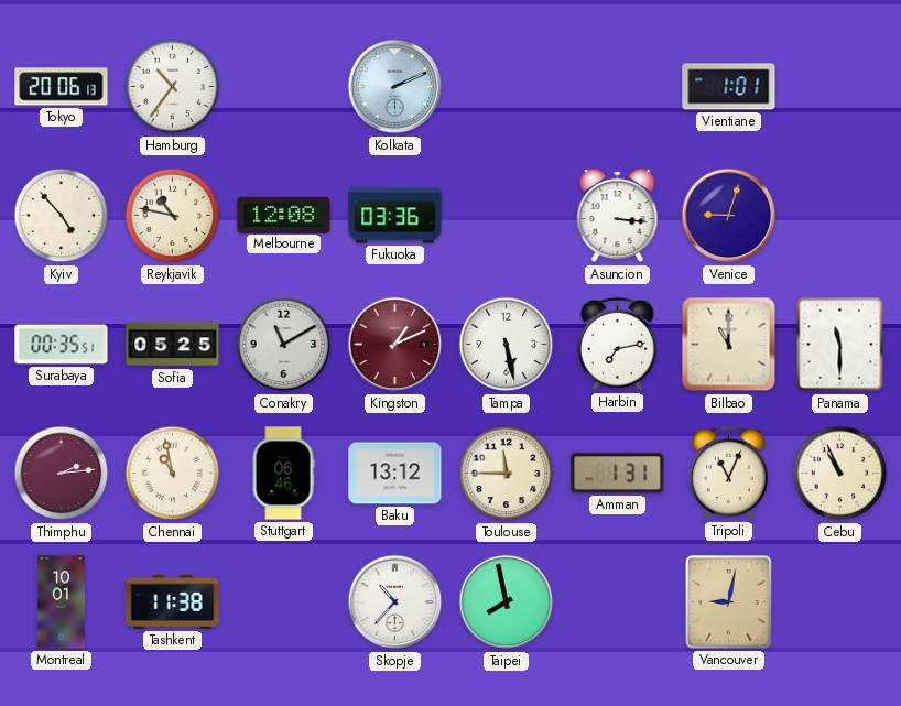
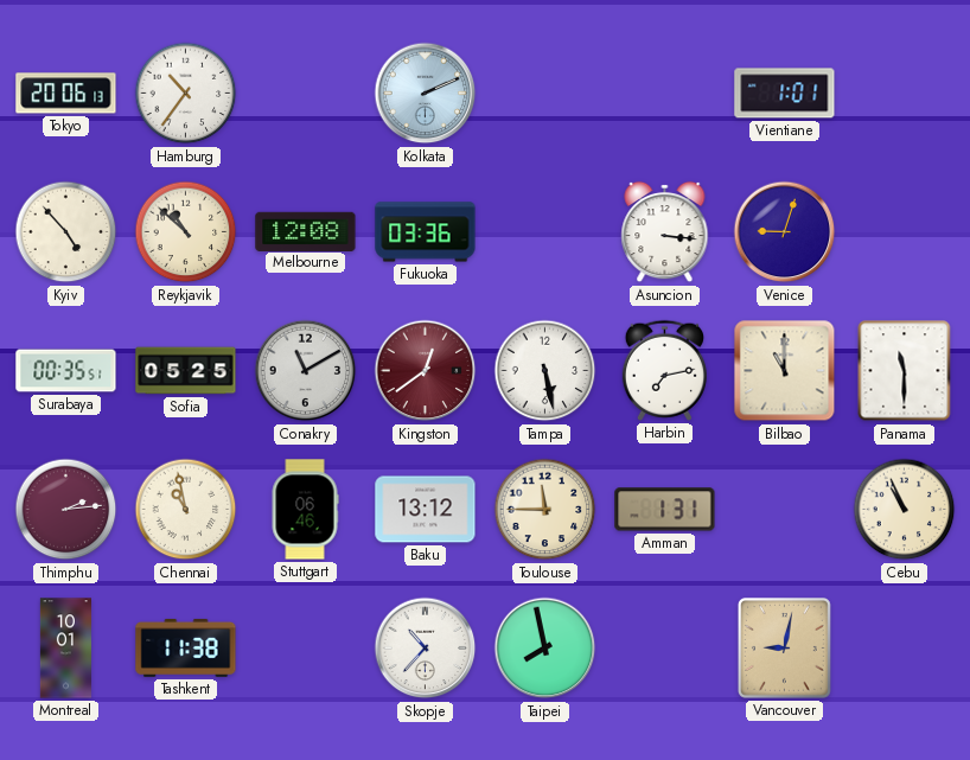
Reykjavik: 10:47 -> 10:52 (186, 232)
Kingston: 1:11 -> 12:39 (426, 371)
Tripoli: 11:04 -> none (728, 473)
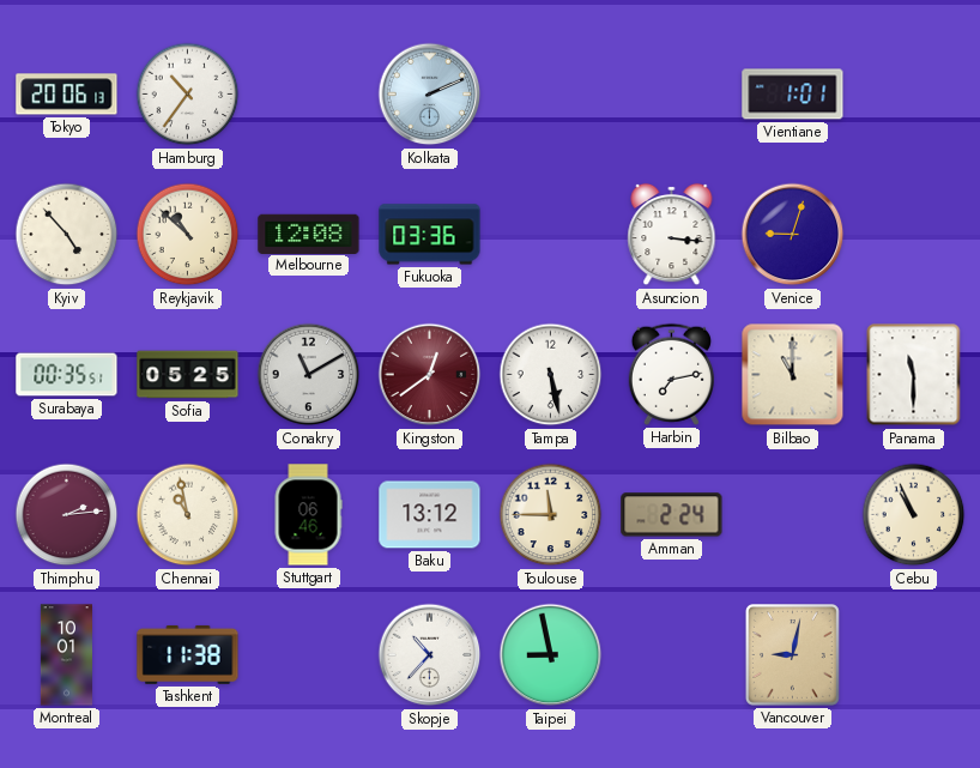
Amman: 1:31 -> 2:24 (672, 515)
Taipei: 7:58 -> 8:58 (551, 655)
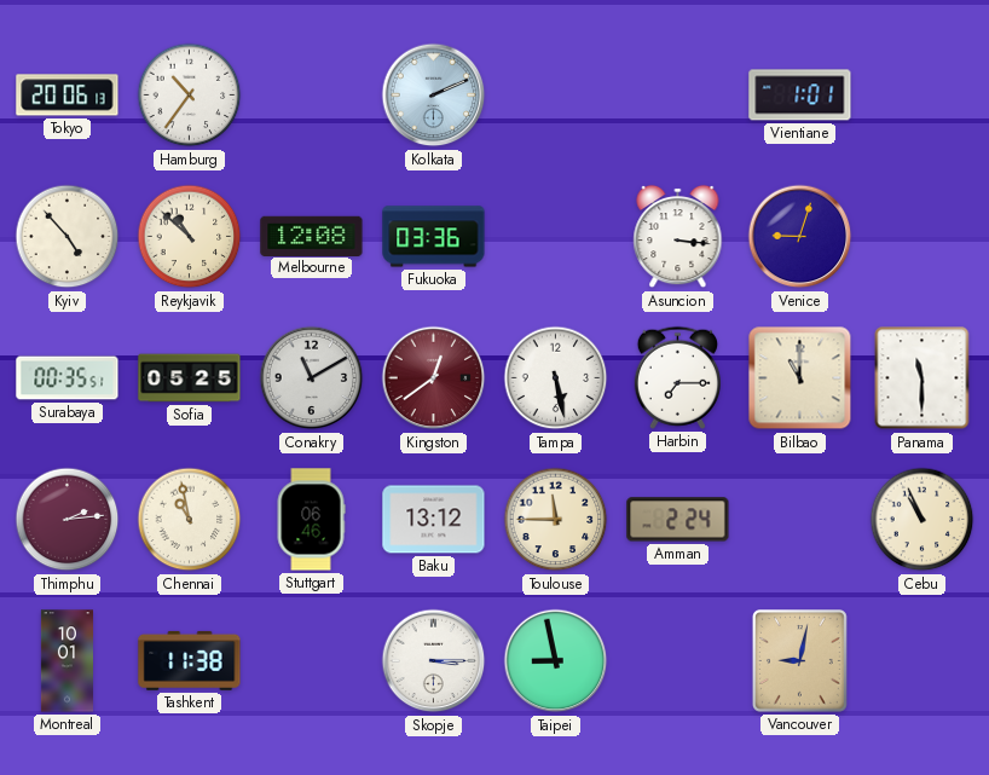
Harbin: 7:13 -> 7:15 (677, 377)
Skopje: 10:37 -> 3:15 (434, 661)
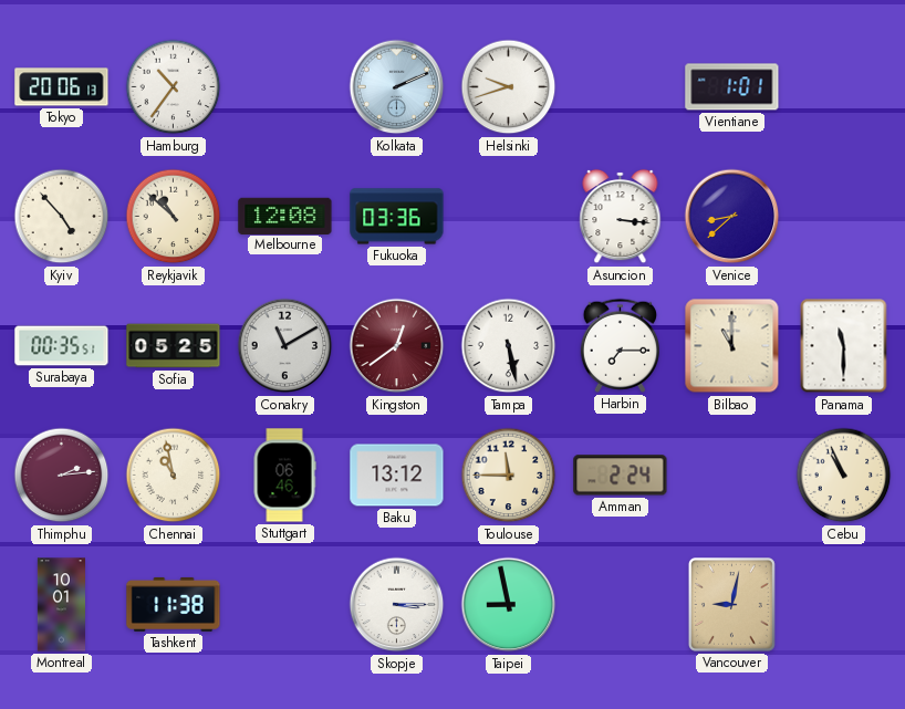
Helsinki: none -> 9:42 (509, 87)
Venice: 9:03 -> 8:38 (732, 217)
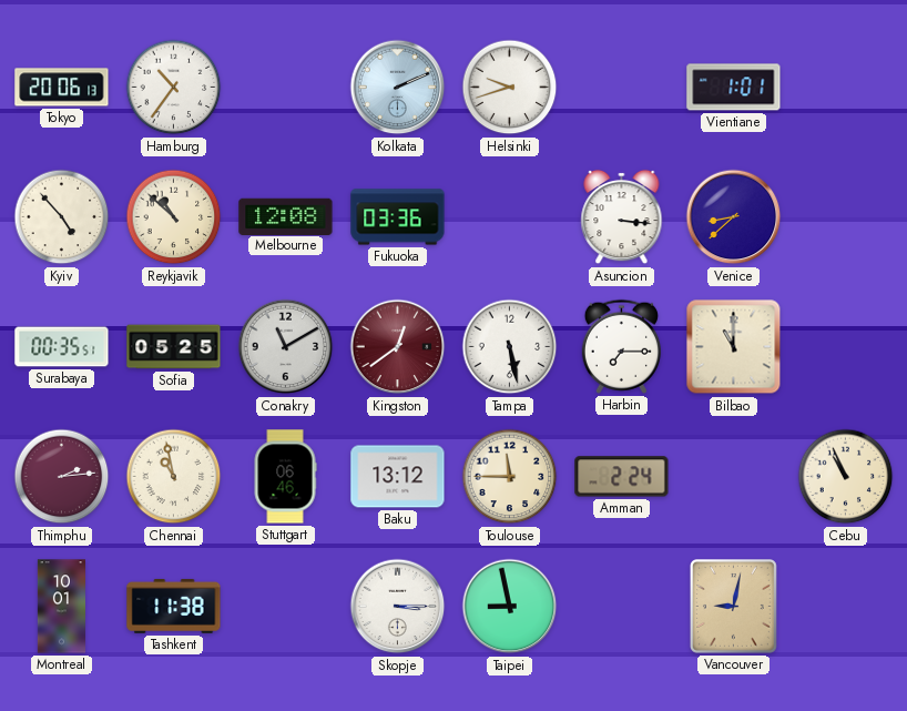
Panama: 11:30 -> none (844, 346)
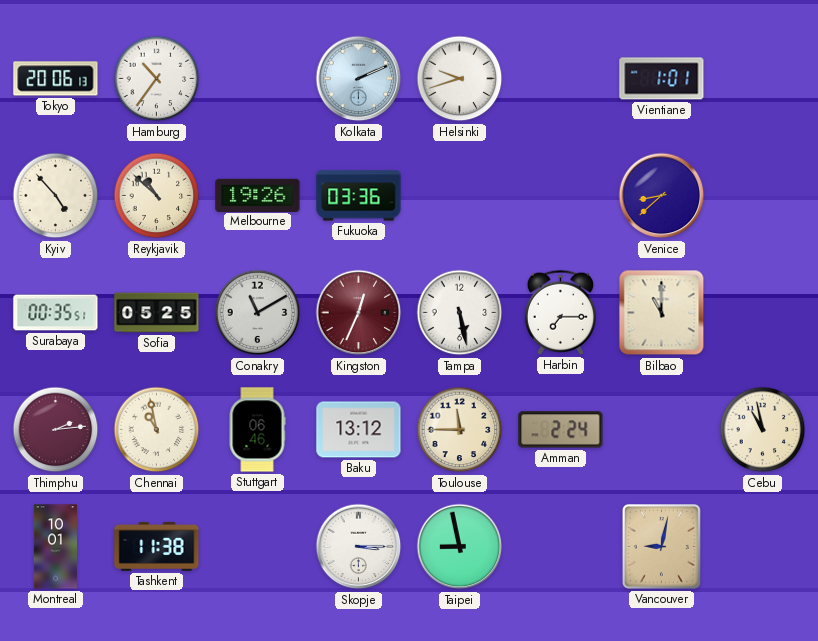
Melbourne: 12:08 -> 19:26 (258, 195)
Asuncion: 3:16 -> none (622, 217)
Kingston: 12:39 -> 12:34 (359, 313)
Cebu: 10:56 -> 10:58 (763, 430)
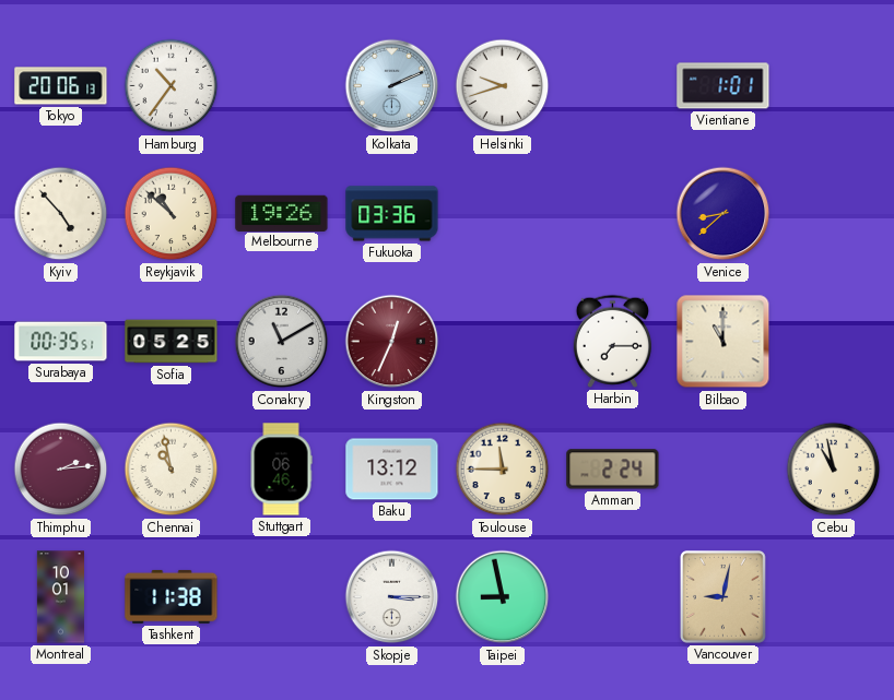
Tampa: 5:28 -> none (460, 313)
